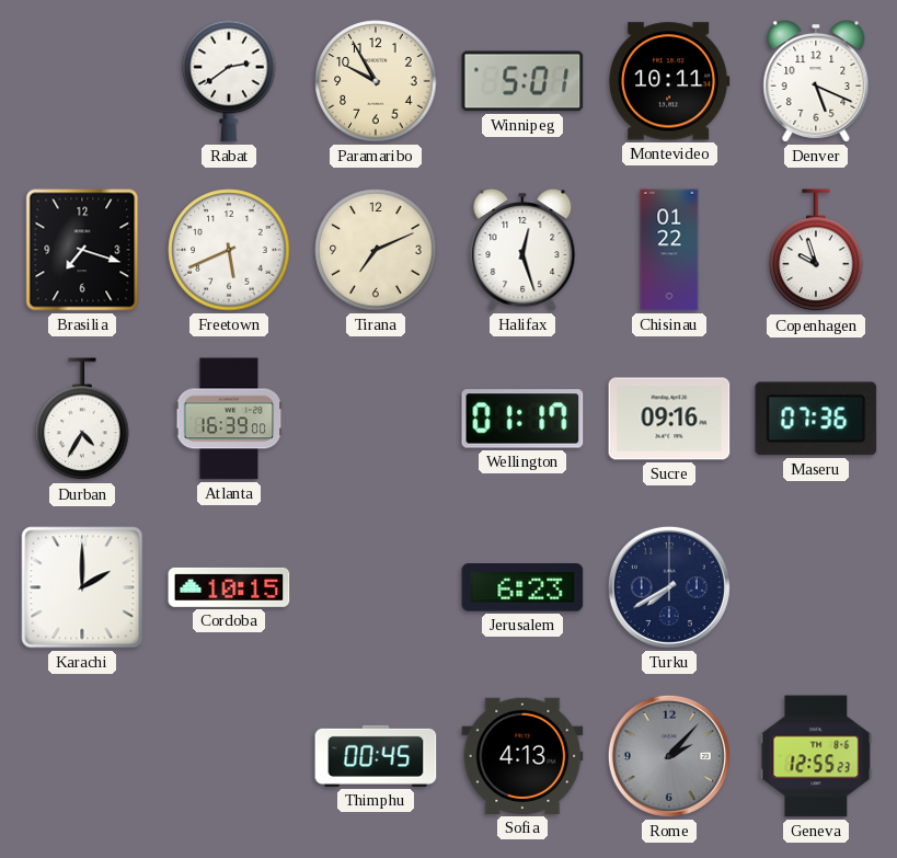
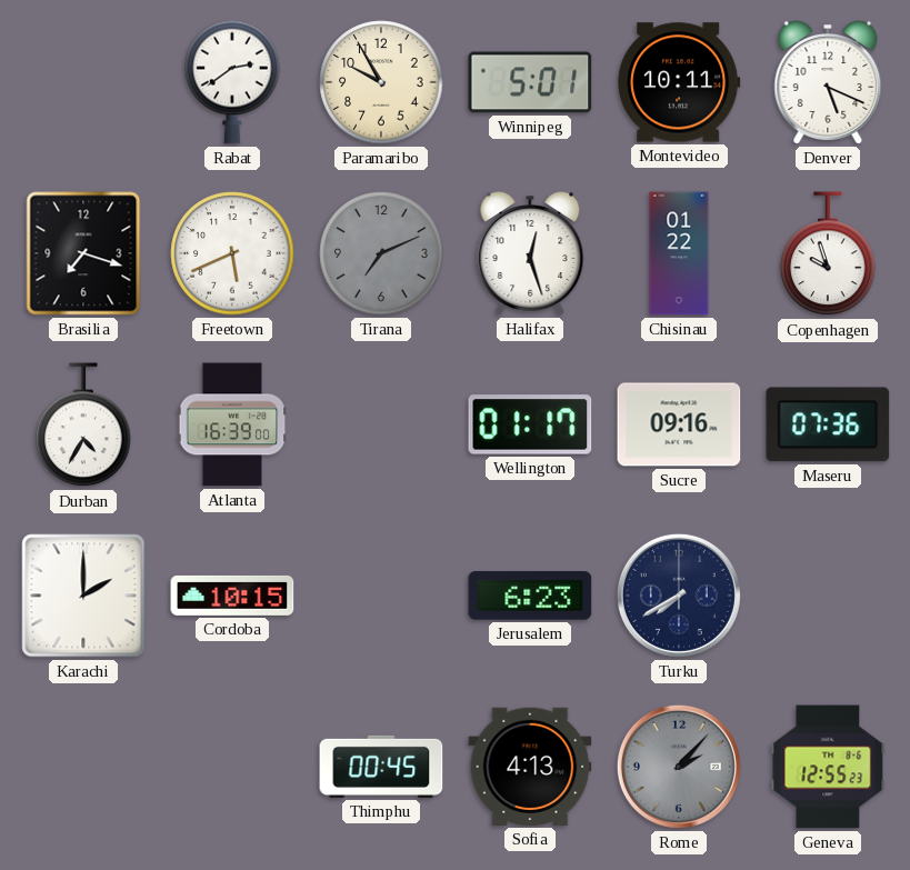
Tirana dial: cream -> grey (381, 253)
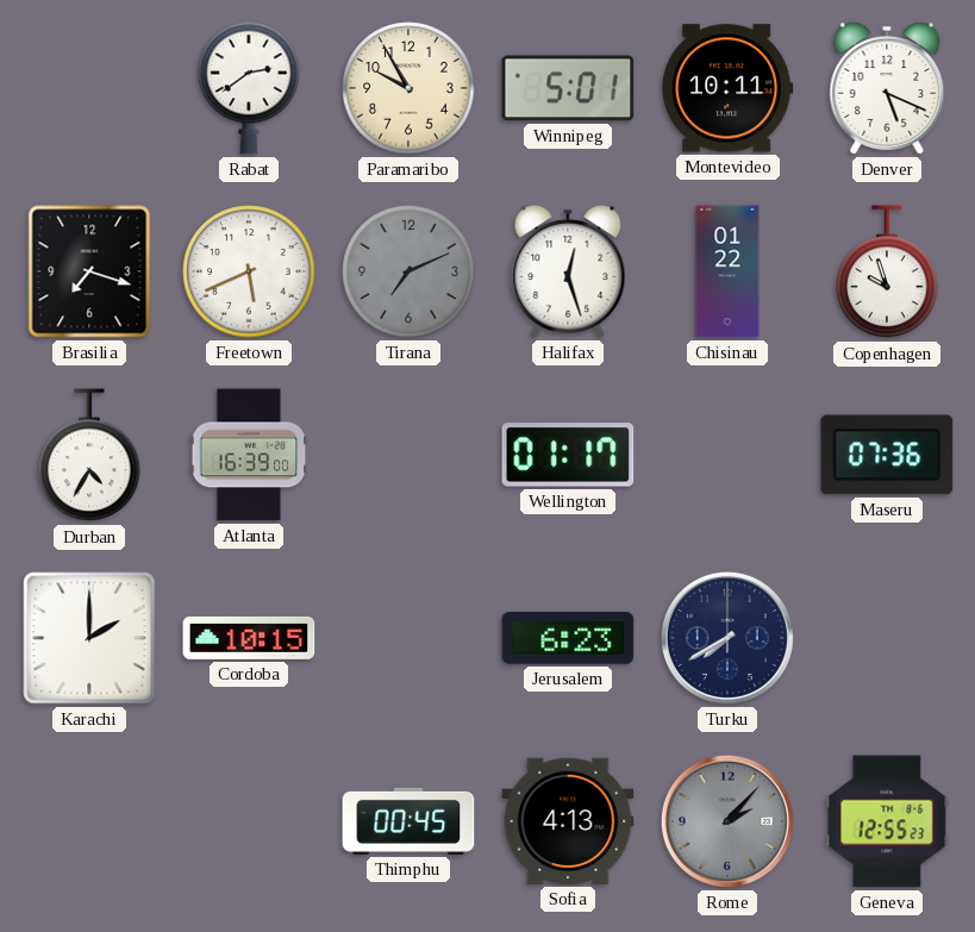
Sucre: 09:16 -> none (679, 424)
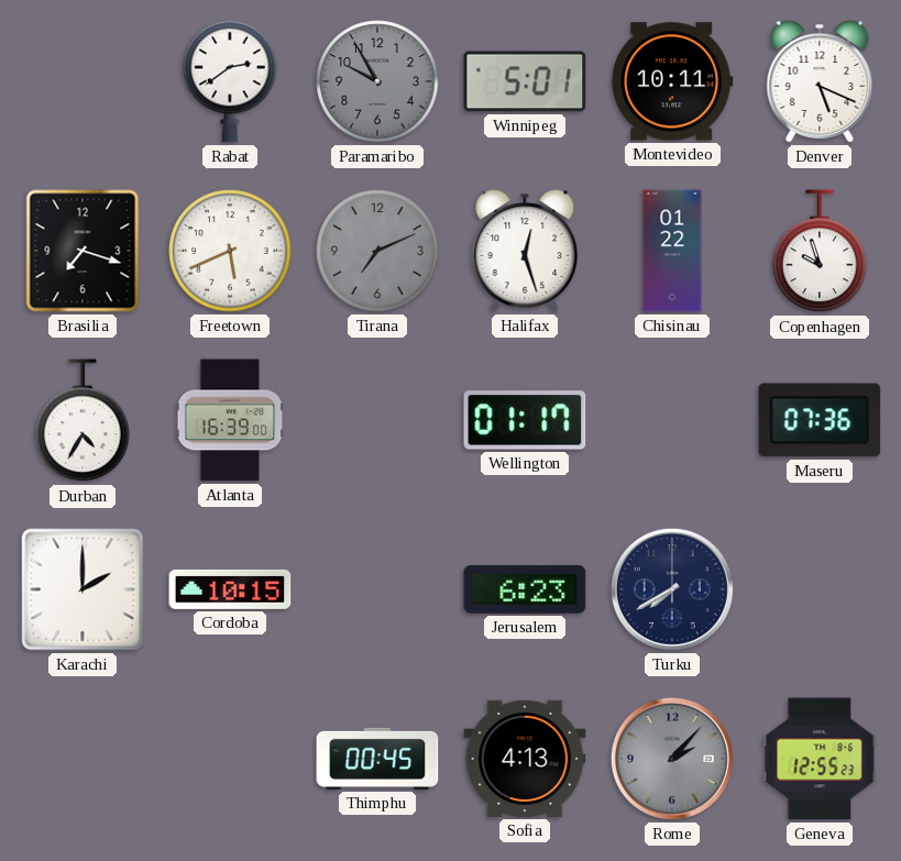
Paramaribo dial: cream -> grey (377, 81)
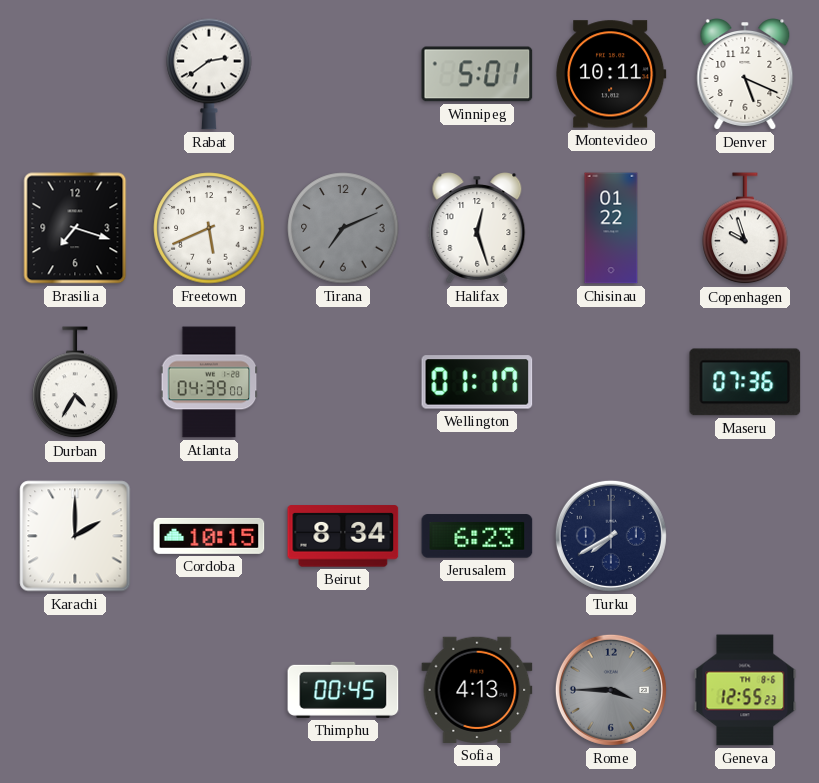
Paramaribo: 9:55 -> none (377, 81)
Atlanta: 16:39 -> 04:39 (209, 382)
Beirut: none -> 8:34 (343, 536)
Rome: 2:07 -> 3:45 (611, 690)
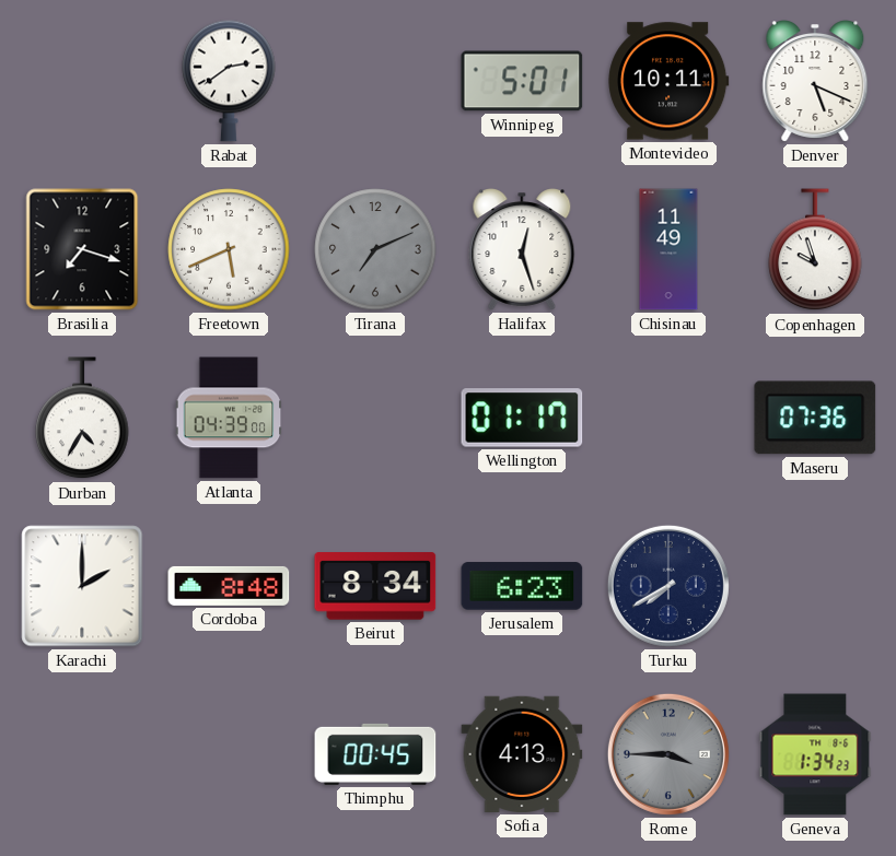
Chisinau: 01:22 -> 11:49 (668, 249)
Cordoba: 10:15 -> 8:48 (229, 586)
Geneva: 12:55 -> 1:34 (815, 754)
